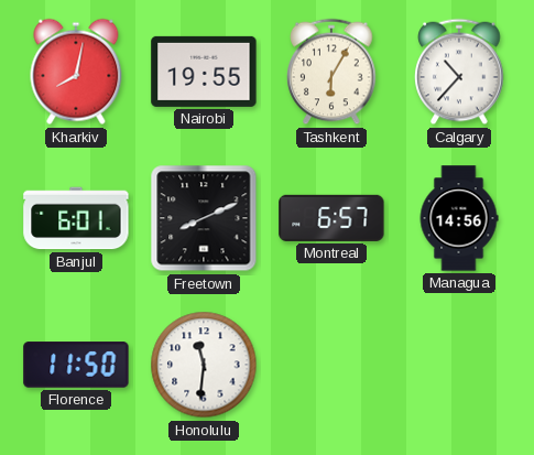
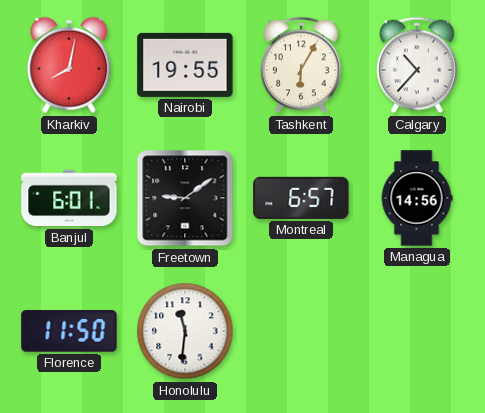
Freetown: 8:11 -> 9:09 (185, 198)
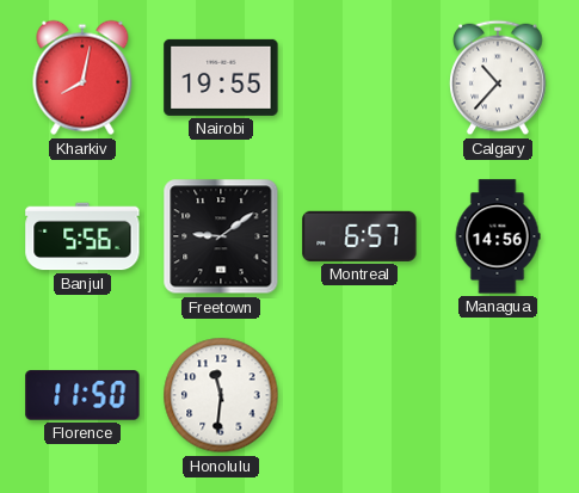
Tashkent: 6:05 -> none (301, 65)
Banjul: 6:01 -> 5:56 (82, 236)
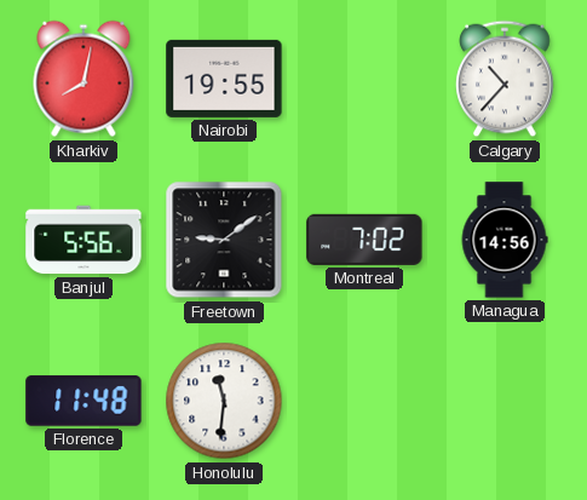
Montreal: 6:57 -> 7:02 (364, 240)
Florence: 11:50 -> 11:48 (84, 401)
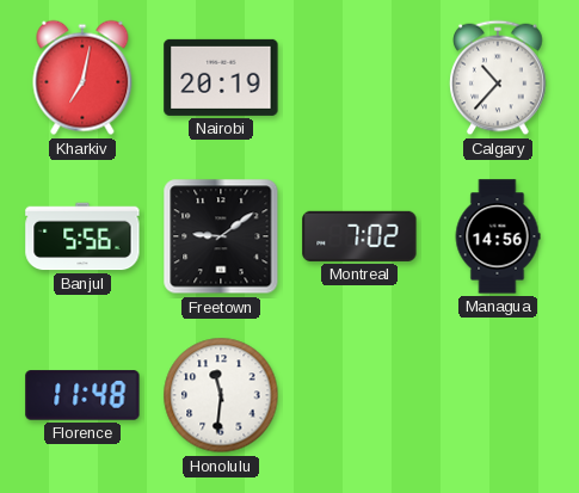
Kharkiv: 8:02 -> 7:02 (82, 78)
Nairobi: 19:55 -> 20:19 (221, 78)
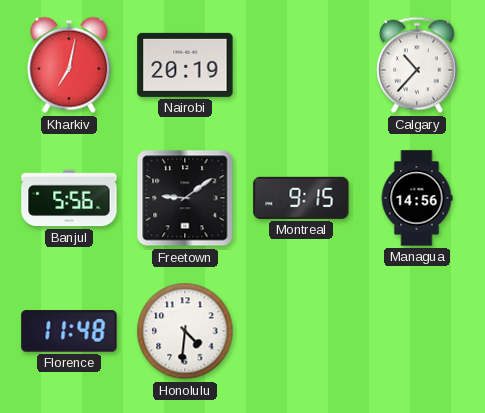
Montreal: 7:02 -> 9:15 (301, 198)
Honolulu: 11:31 -> 4:31 (185, 331)
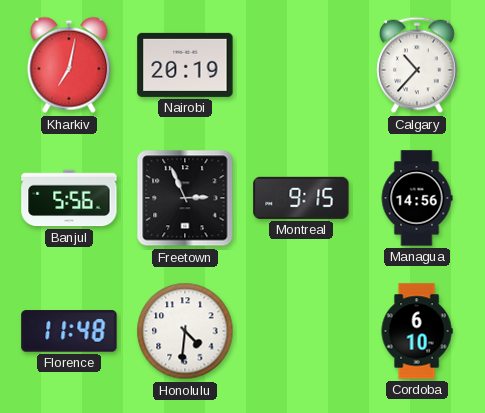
Freetown: 9:09 -> 2:56 (185, 198)
Cordoba: none -> 6:10 (417, 331)
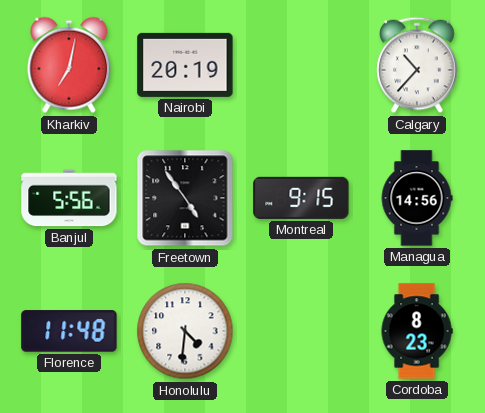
Freetown: 2:56 -> 4:54 (185, 198)
Cordoba: 6:10 -> 8:23 (417, 331)
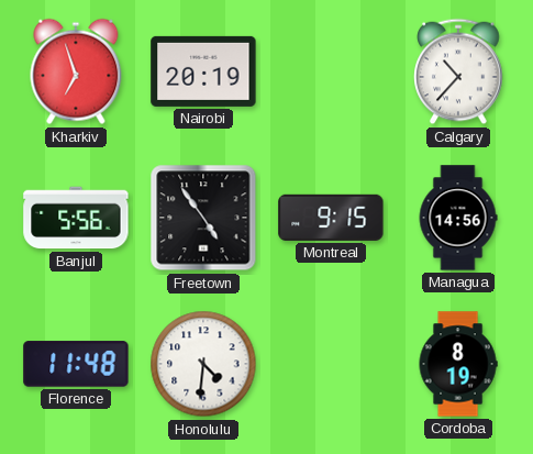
Kharkiv: 7:02 -> 6:57 (76, 71)
Cordoba: 8:23 -> 8:19 (458, 364)
